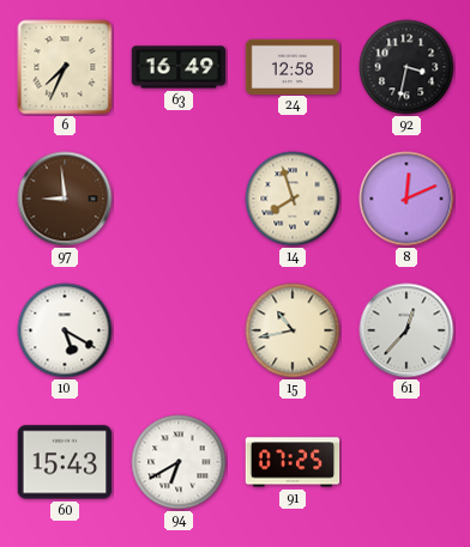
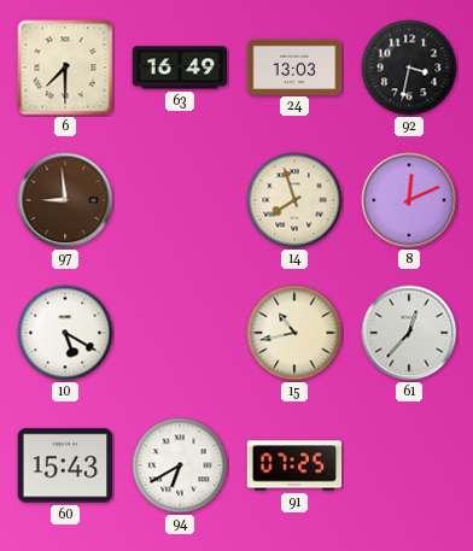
6: 7:34 -> 7:30 (65, 68)
24: 12:58 -> 13:03 (294, 66)
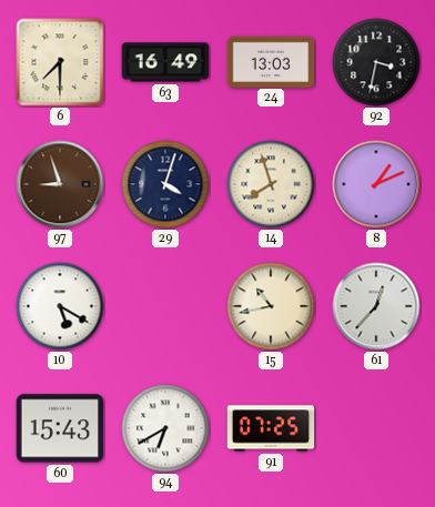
97: 8:59 -> 8:57 (60, 184)
29: none -> 4:03 (165, 184)
8: 12:11 -> 1:11 (376, 184)
